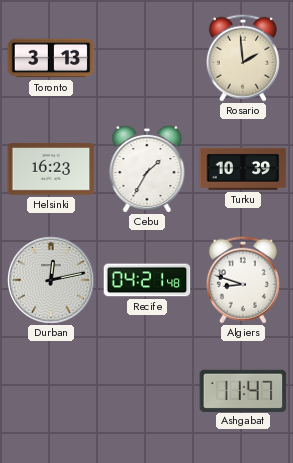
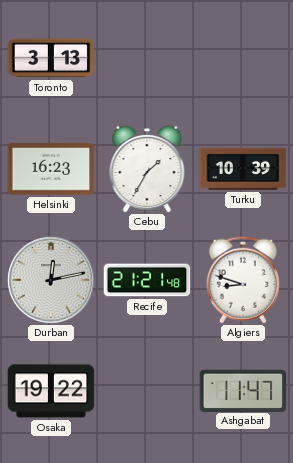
Rosario: 1:59 -> none (243, 58)
Recife: 04:21 -> 21:21 (147, 280)
Osaka: none -> 19:22 (51, 391)
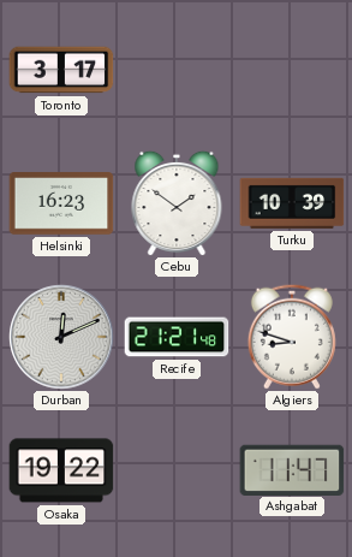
Toronto: 3:13 -> 3:17 (61, 70)
Cebu: 1:35 -> 1:51 (177, 203)
Durban: 12:13 -> 12:11 (61, 337)
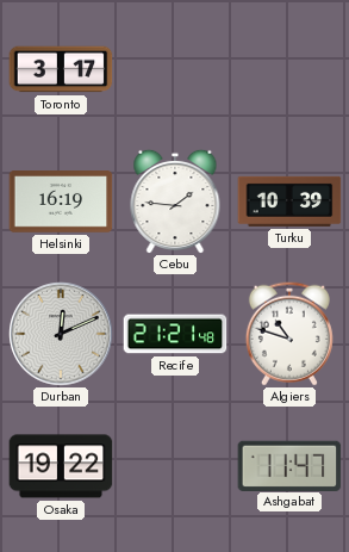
Helsinki: 16:23 -> 16:19 (61, 201)
Cebu: 1:51 -> 1:46 (175, 201)
Algiers: 8:48 -> 10:48 (289, 334)
